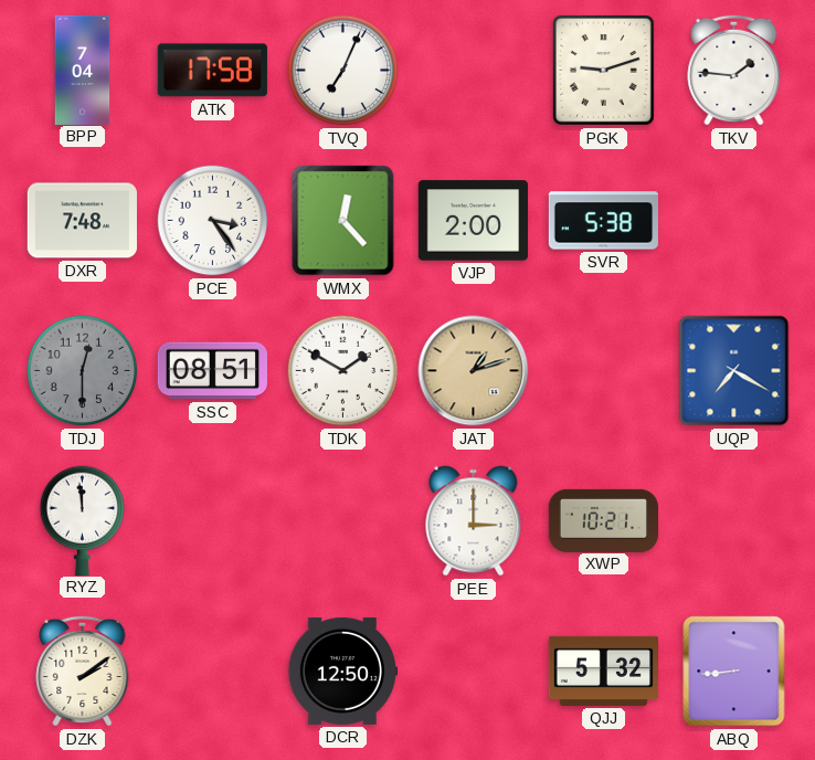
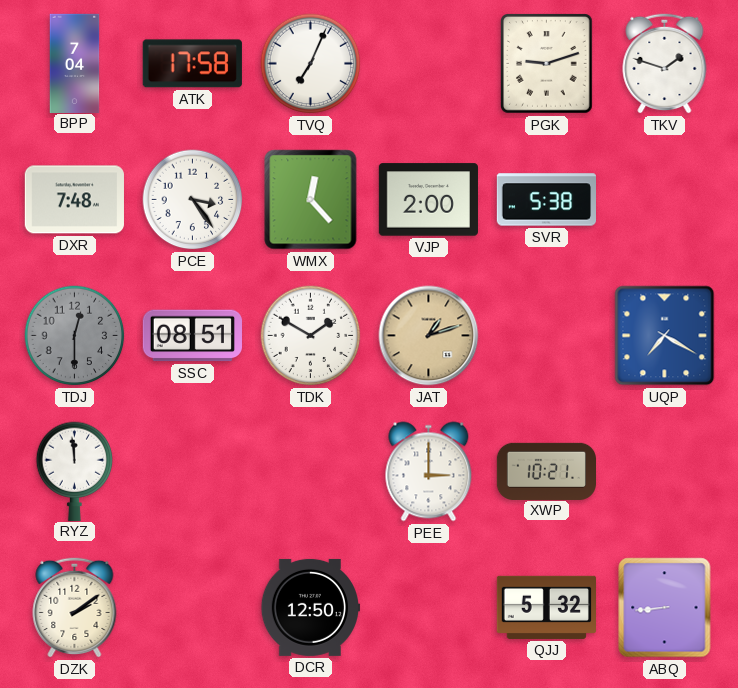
TKV: 1:46 -> 1:48 (665, 63)
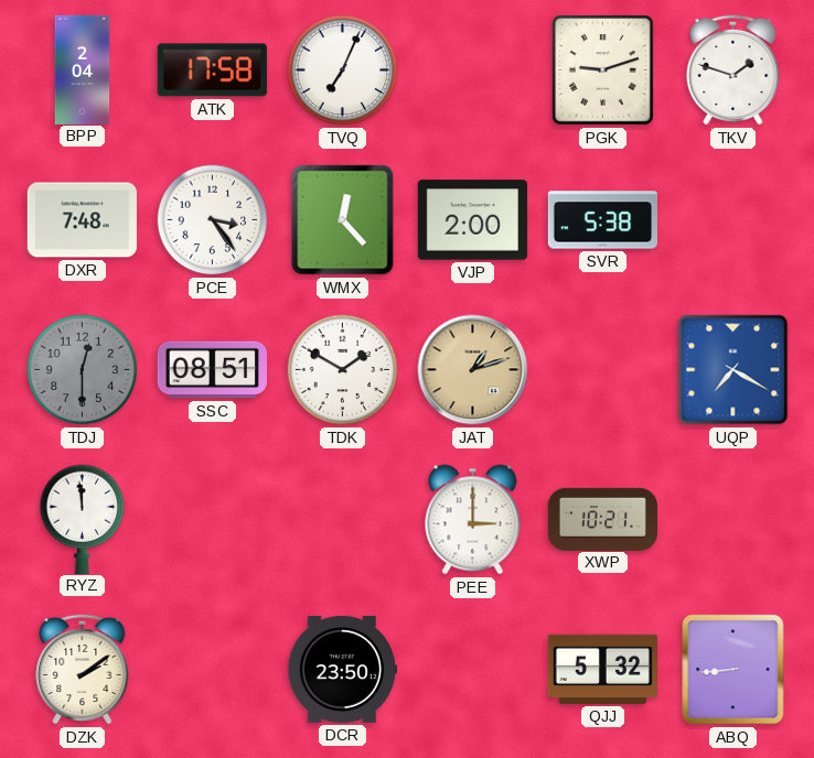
BPP: 7:04 -> 2:04 (83, 69)
DCR: 12:50 -> 23:50 (342, 669)
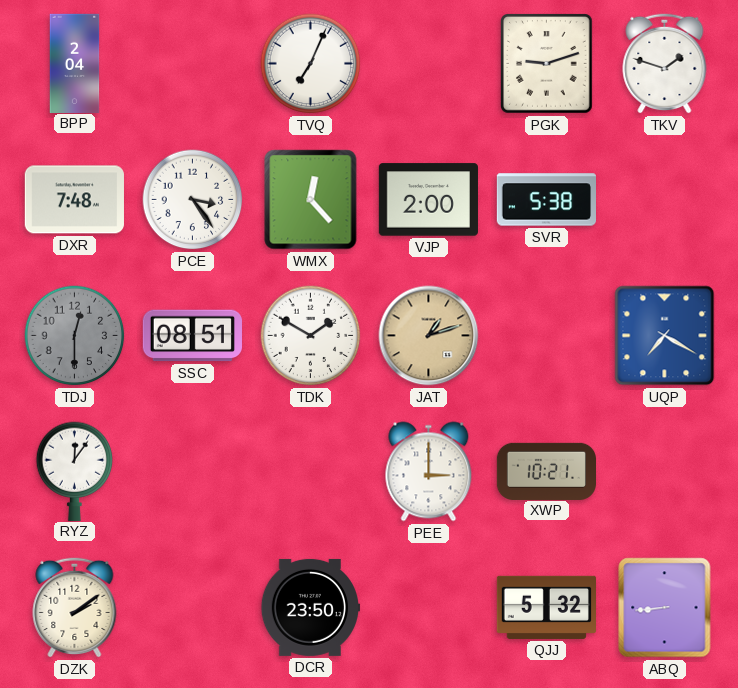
ATK: 17:58 -> none (212, 71)
RYZ: 11:59 -> 12:06 (75, 471)
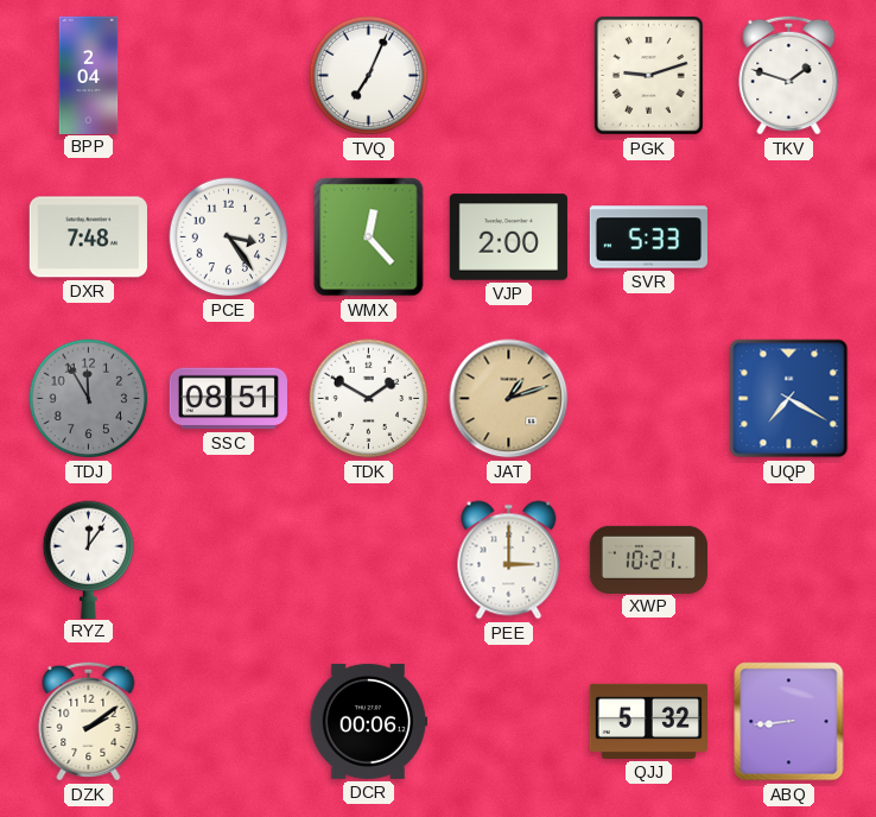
SVR: 5:38 -> 5:33 (648, 237)
TDJ: 12:30 -> 11:55 (89, 399)
DCR: 23:50 -> 00:06 (368, 721)
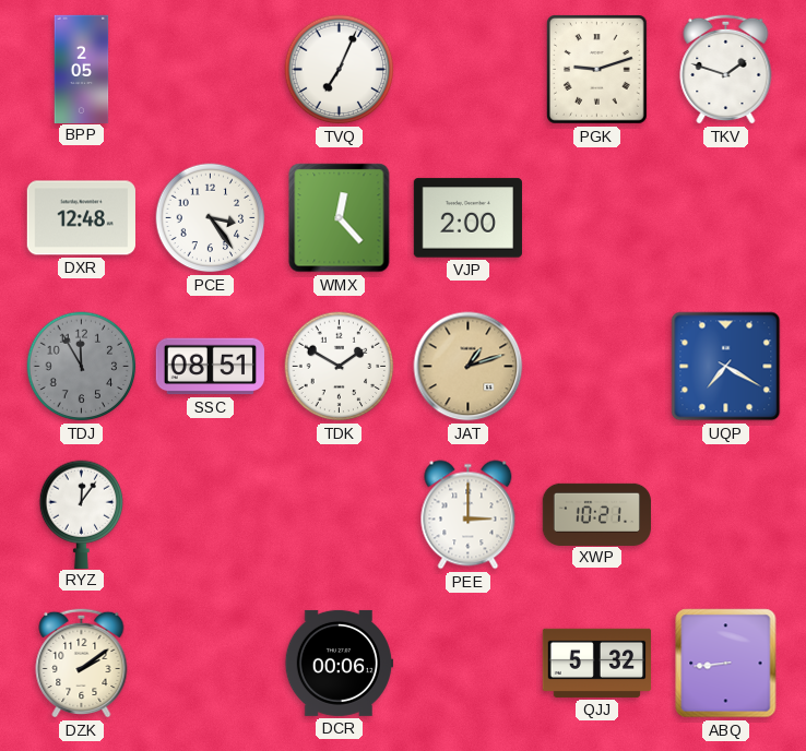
BPP: 2:04 -> 2:05 (82, 69)
DXR: 7:48 -> 12:48 (81, 218)
SVR: 5:33 -> none (648, 237)
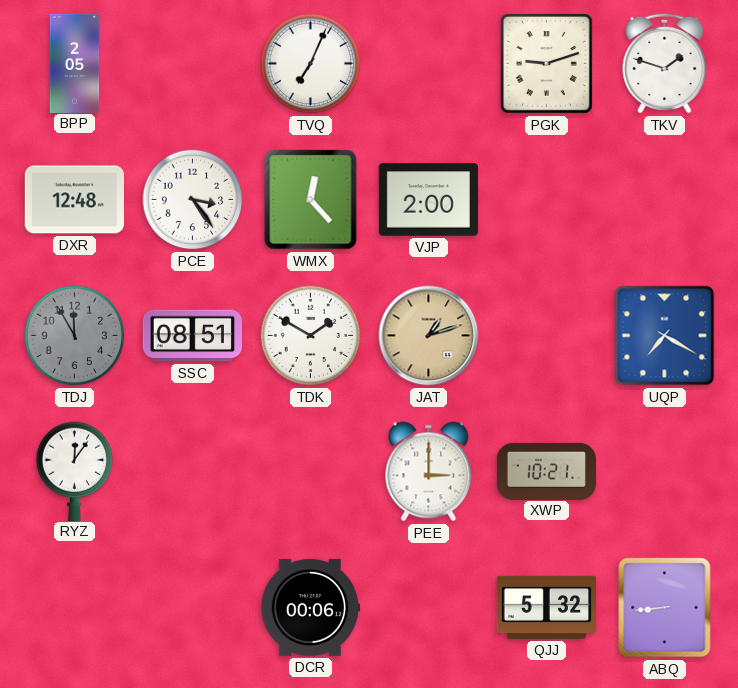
DZK: 2:09 -> none (82, 663)
